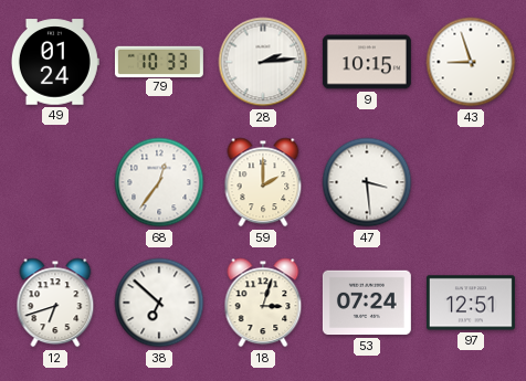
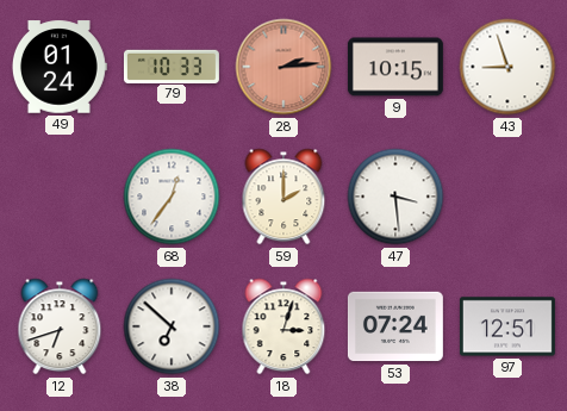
28 dial: white -> salmon (283, 67)
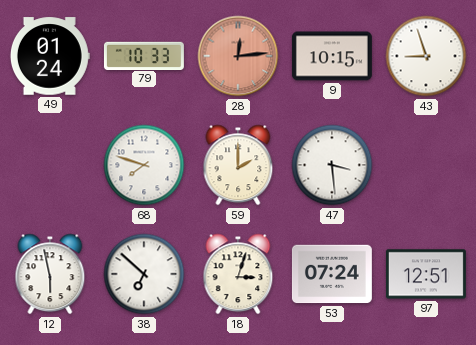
28: 2:14 -> 12:14 (238, 56)
68: 12:36 -> 7:48 (144, 165)
12: 6:42 -> 5:58 (50, 274)
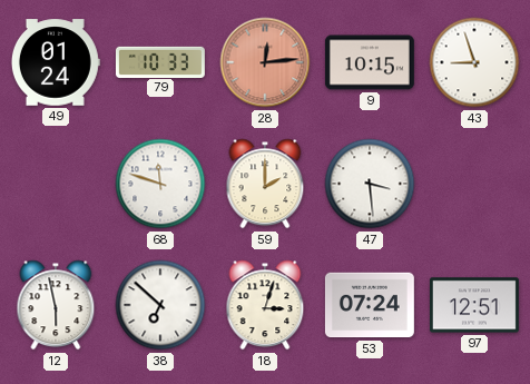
68: 7:48 -> 11:48 (160, 184)
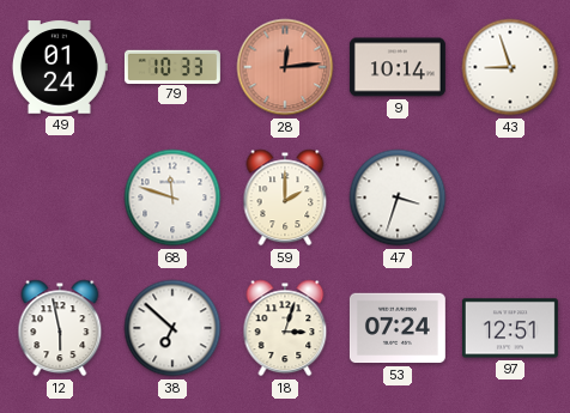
9: 10:15 -> 10:14 (398, 67)
47: 3:29 -> 3:33 (398, 198)
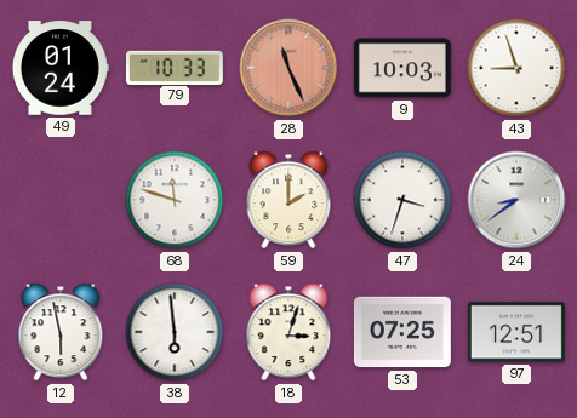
28: 12:14 -> 11:26 (288, 68)
9: 10:14 -> 10:03 (402, 68)
24: none -> 8:39 (516, 200)
38: 6:52 -> 5:59 (175, 332)
53: 07:24 -> 07:25 (402, 332)
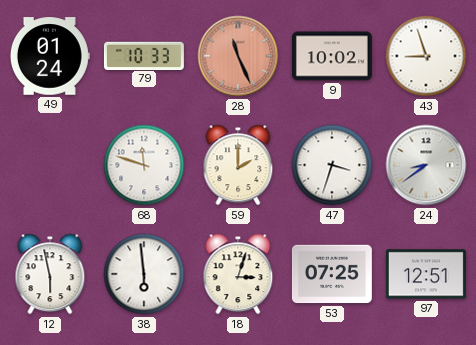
9: 10:03 -> 10:02 (332, 56)
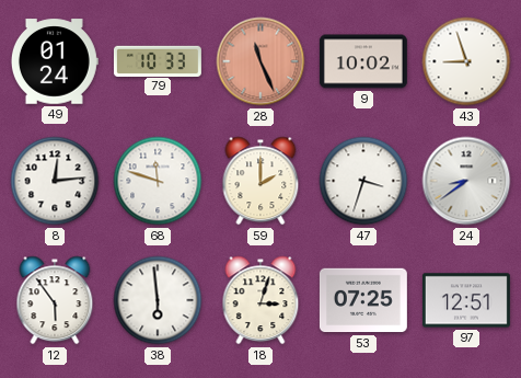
8: none -> 12:14 (55, 181)
12: 5:58 -> 5:54 (55, 300)
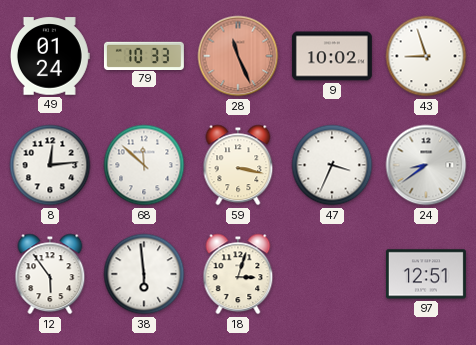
68: 11:48 -> 11:52 (144, 165)
59: 2:00 -> 3:17 (238, 165)
47: 3:33 -> 3:34 (332, 165)
53: 07:25 -> none (363, 300)
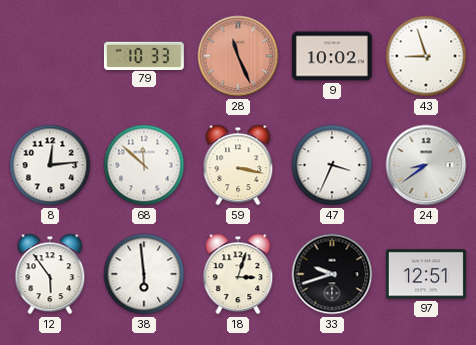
49: 01:24 -> none (50, 56)
33: none -> 9:42 (332, 274)
